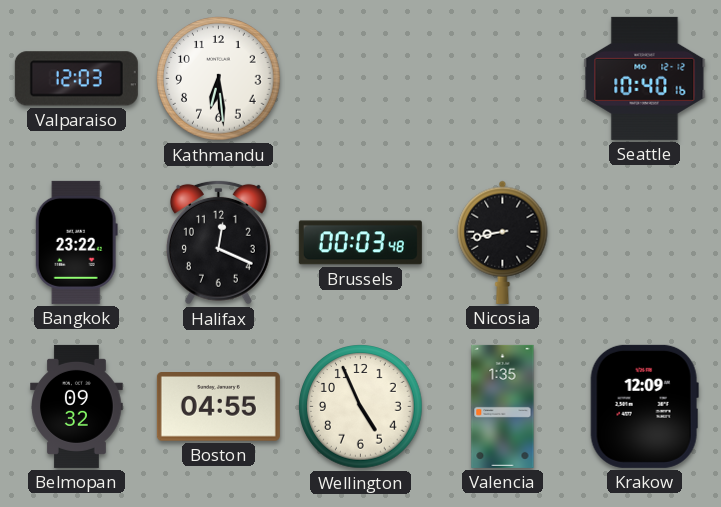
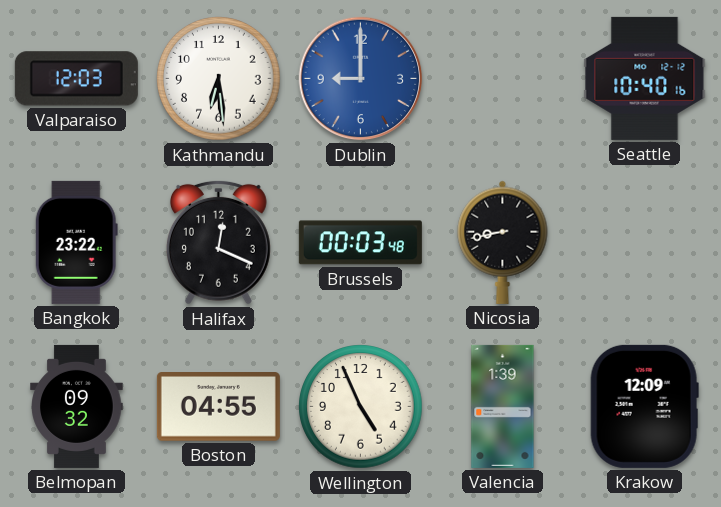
Dublin: none -> 9:00 (361, 79)
Valencia: 1:35 -> 1:39 (503, 406)
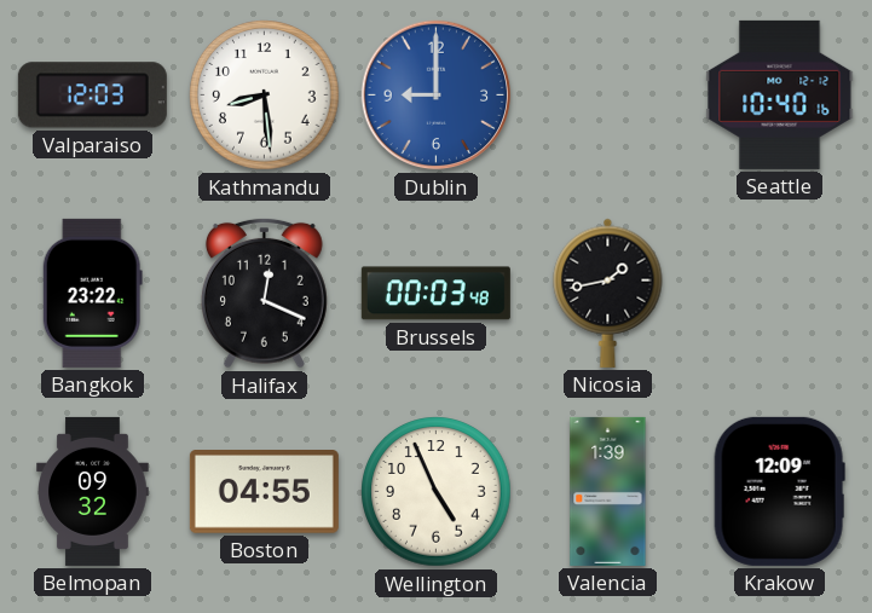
Kathmandu: 6:29 -> 8:29 (265, 96)
Nicosia: 8:43 -> 1:43 (608, 293)
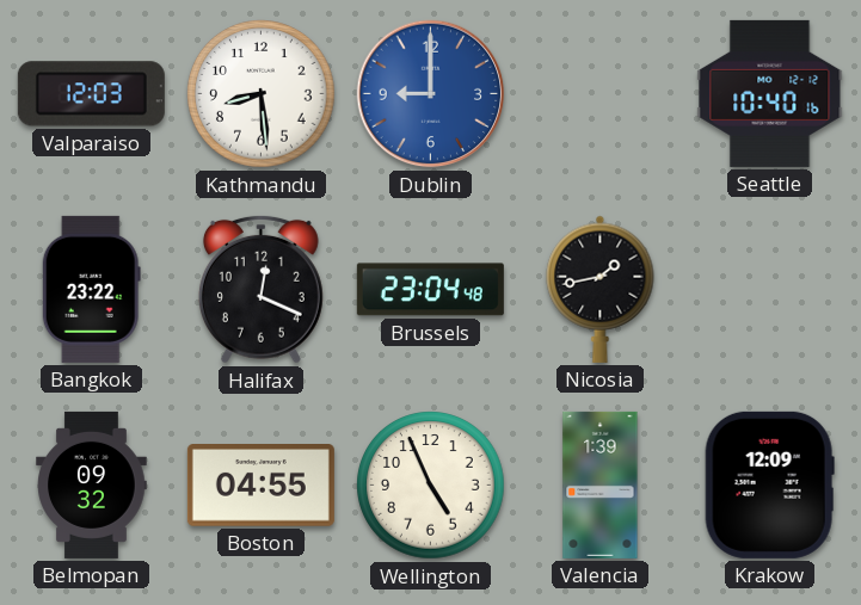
Brussels: 00:03 -> 23:04 (430, 290)
